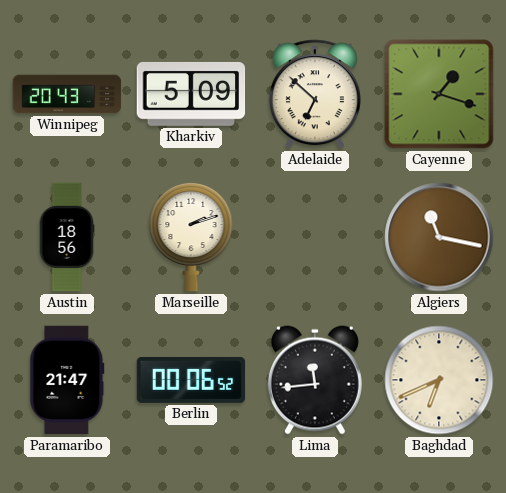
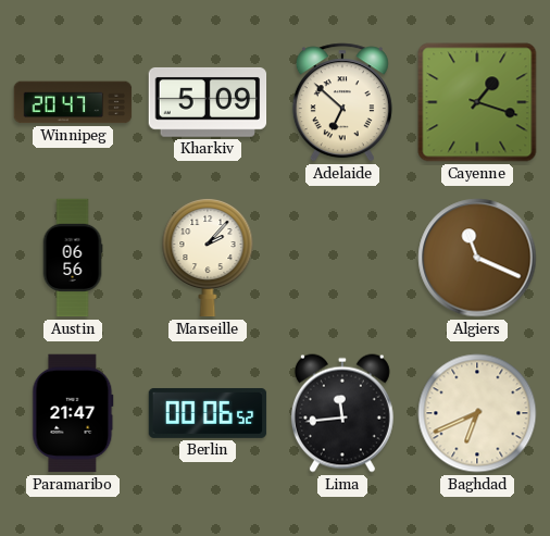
Winnipeg: 20:43 -> 20:47 (73, 102)
Austin: 18:56 -> 06:56 (73, 258)
Marseille: 2:12 -> 2:07 (208, 259)
Algiers: 11:17 -> 11:19 (477, 258)
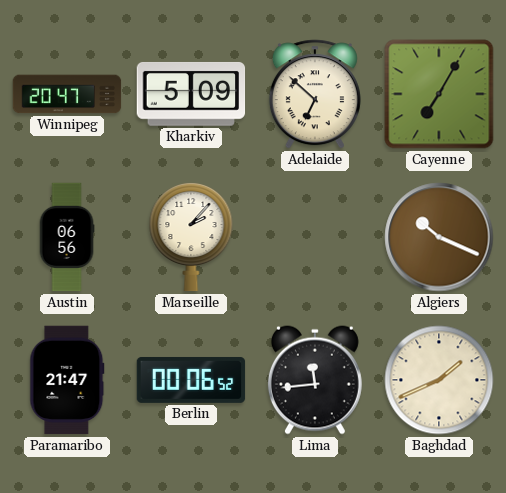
Cayenne: 1:18 -> 7:05 (439, 94)
Algiers: 11:19 -> 10:19 (439, 237)
Baghdad: 6:41 -> 1:41 (439, 380)
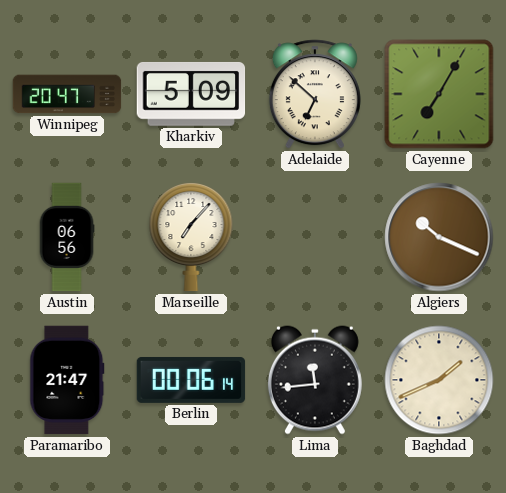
Marseille: 2:07 -> 7:07 (191, 238)
Berlin: 00:06:52 -> 00:06:14 (191, 380)
